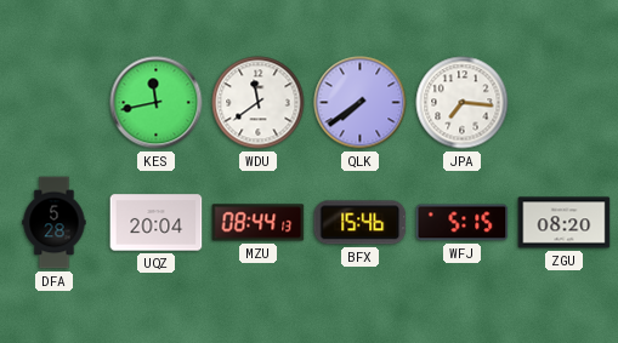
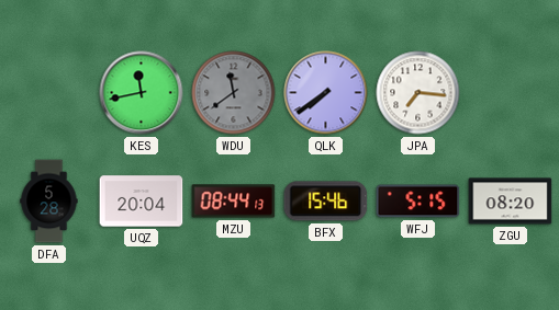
WDU dial: white -> grey (234, 93)
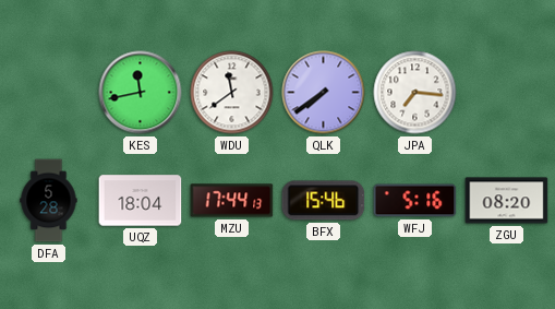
WDU dial: grey -> white (232, 93)
UQZ: 20:04 -> 18:04 (141, 201)
MZU: 08:44 -> 17:44 (232, 201)
WFJ: 5:15 -> 5:16 (415, 201)
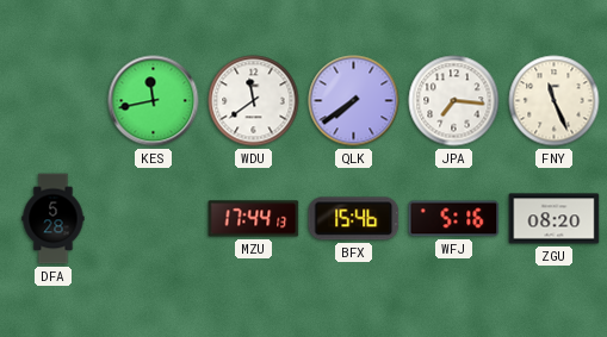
FNY: none -> 11:26 (555, 101)
UQZ: 18:04 -> none (141, 201)
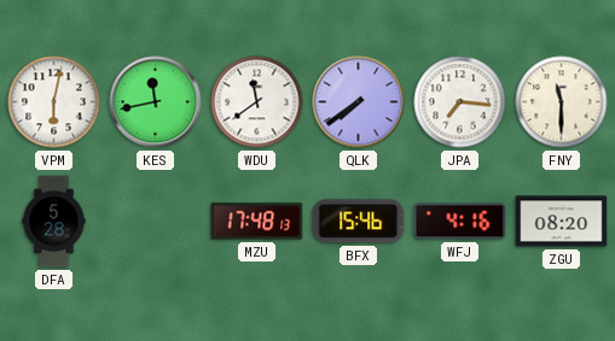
VPM: none -> 6:02 (54, 102)
FNY: 11:26 -> 11:30 (562, 102)
MZU: 17:44 -> 17:48 (257, 222)
WFJ: 5:16 -> 4:16 (460, 222)
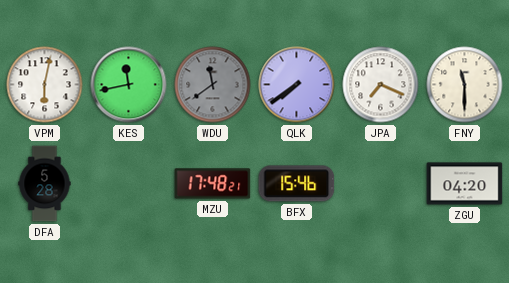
WDU dial: white -> grey (213, 85)
JPA: 7:16 -> 7:19 (381, 85)
MZU: 17:48:13 -> 17:48:21 (213, 184)
WFJ: 4:16 -> none (460, 222)
ZGU: 08:20 -> 04:20 (465, 184)
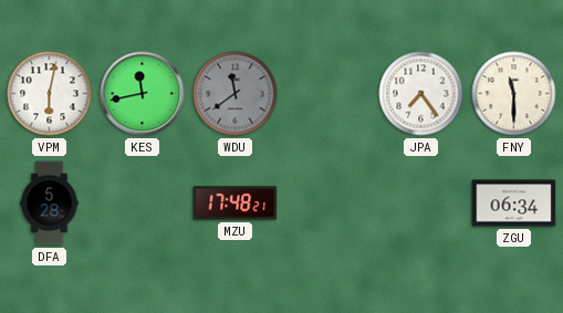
QLK: 7:39 -> none (297, 85)
JPA: 7:19 -> 7:24 (421, 94)
BFX: 15:46 -> none (297, 184)
ZGU: 04:20 -> 06:34 (514, 204)
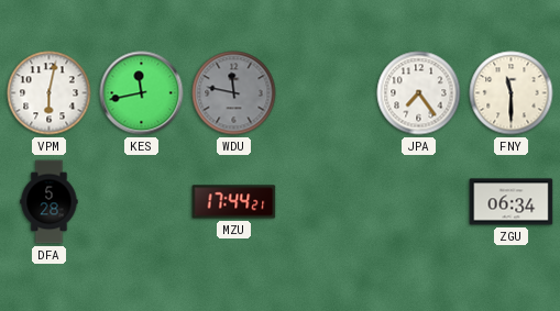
WDU: 11:39 -> 11:47 (234, 93)
MZU: 17:48 -> 17:44 (234, 202)
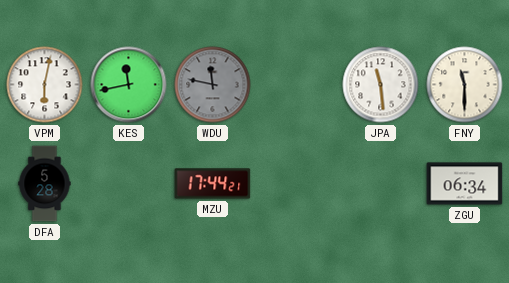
JPA: 7:24 -> 11:29 (381, 85)
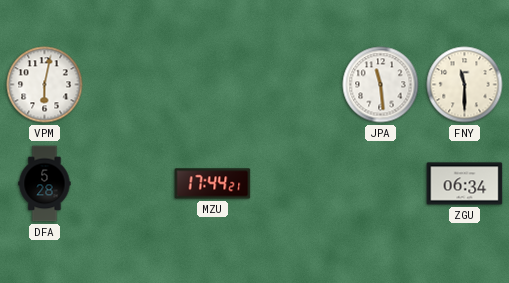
KES: 11:43 -> none (129, 85)
WDU: 11:47 -> none (213, 85)
